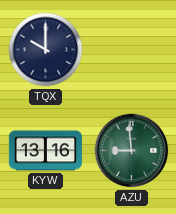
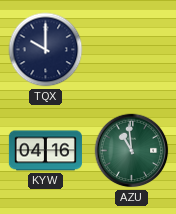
KYW: 13:16 -> 04:16 (45, 151)
AZU: 8:59 -> 10:59 (132, 151)
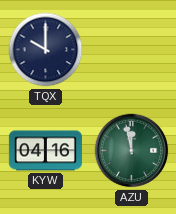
AZU: 10:59 -> 11:58 (132, 151)
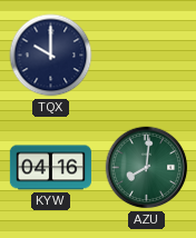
AZU: 11:58 -> 8:01 (147, 168)
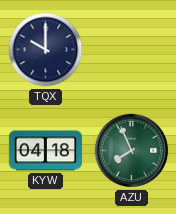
KYW: 04:16 -> 04:18 (45, 151)
AZU: 8:01 -> 7:56 (132, 151)
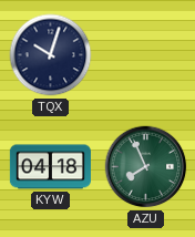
TQX: 10:00 -> 10:03 (51, 55)
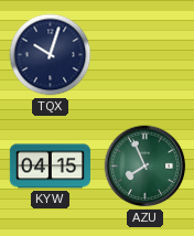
KYW: 04:18 -> 04:15 (50, 167)
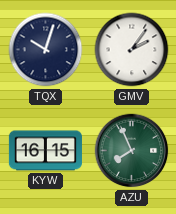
GMV: none -> 2:06 (132, 50)
KYW: 04:15 -> 16:15 (45, 151)
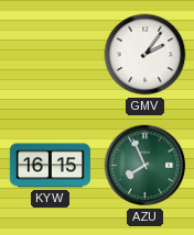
TQX: 10:03 -> none (46, 50)
